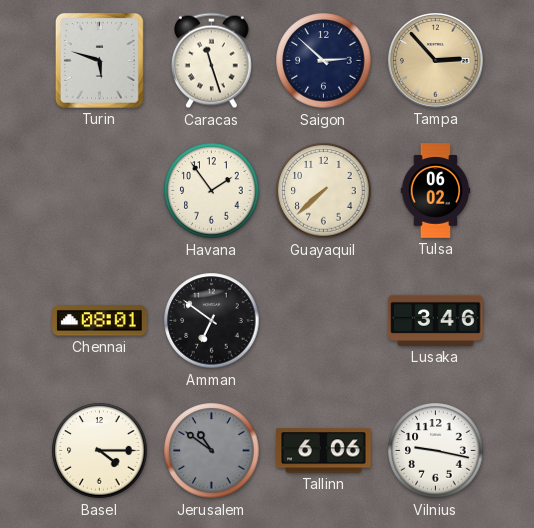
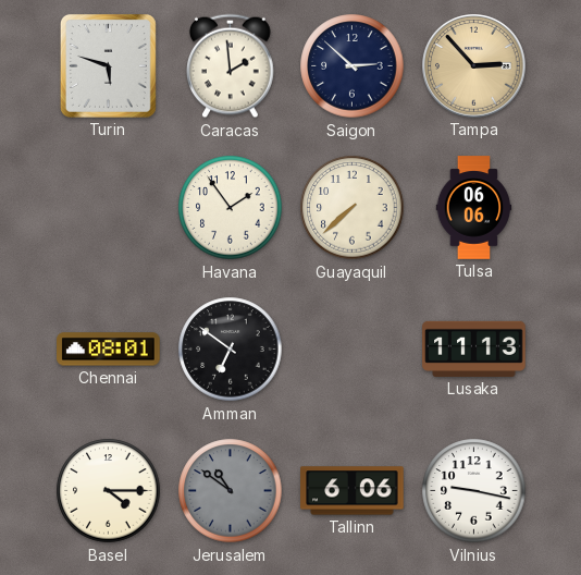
Caracas: 11:27 -> 1:59 (231, 66)
Tulsa: 06:02 -> 06:06 (474, 208)
Lusaka: 3:46 -> 11:13 (474, 348)
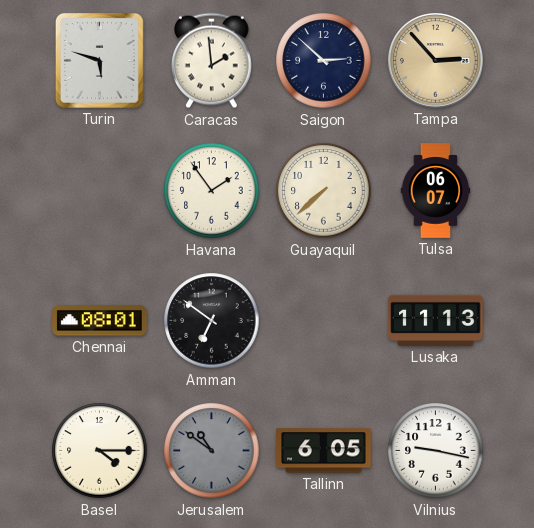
Tulsa: 06:06 -> 06:07 (436, 191)
Tallinn: 6:06 -> 6:05 (324, 451)
